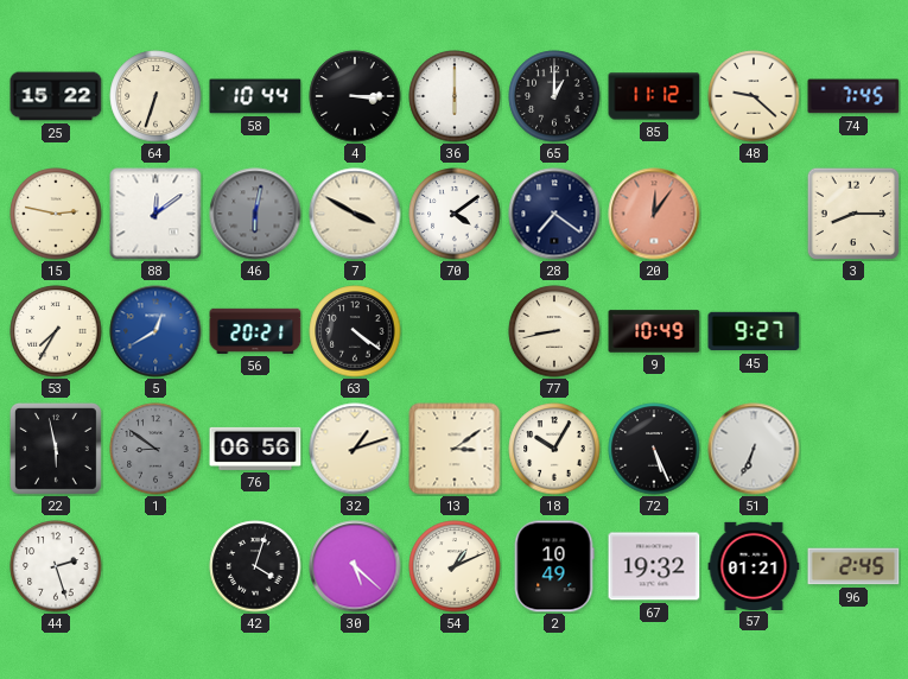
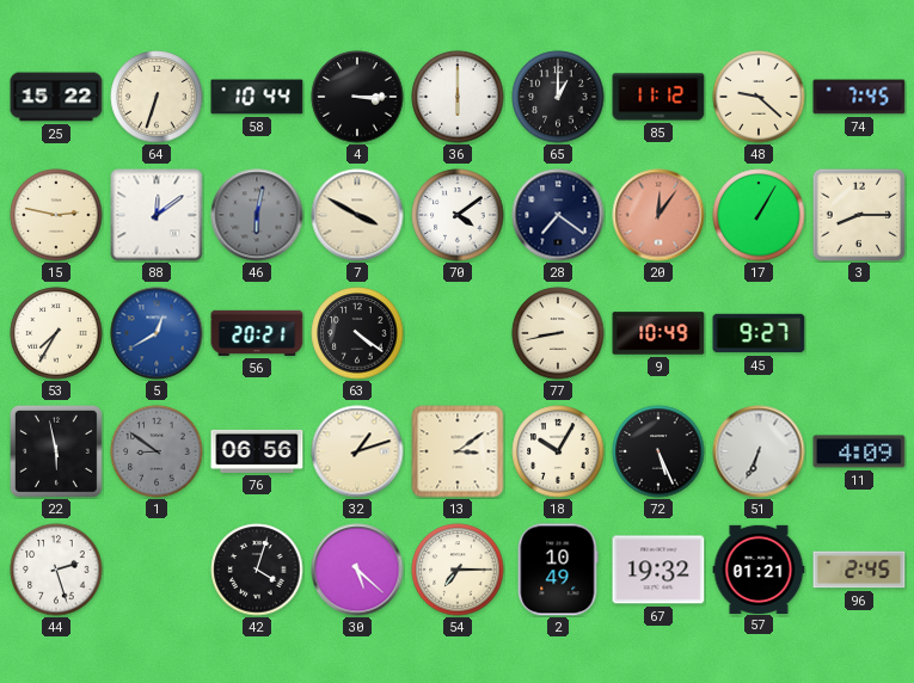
17: none -> 1:05 (759, 215)
11: none -> 4:09 (859, 451)
54: 1:11 -> 7:15 (458, 570)
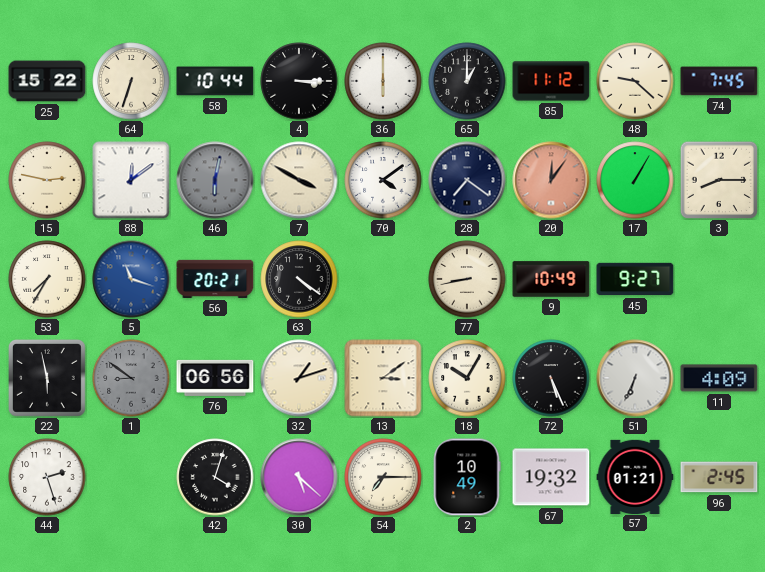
5: 12:40 -> 11:18 (131, 279)
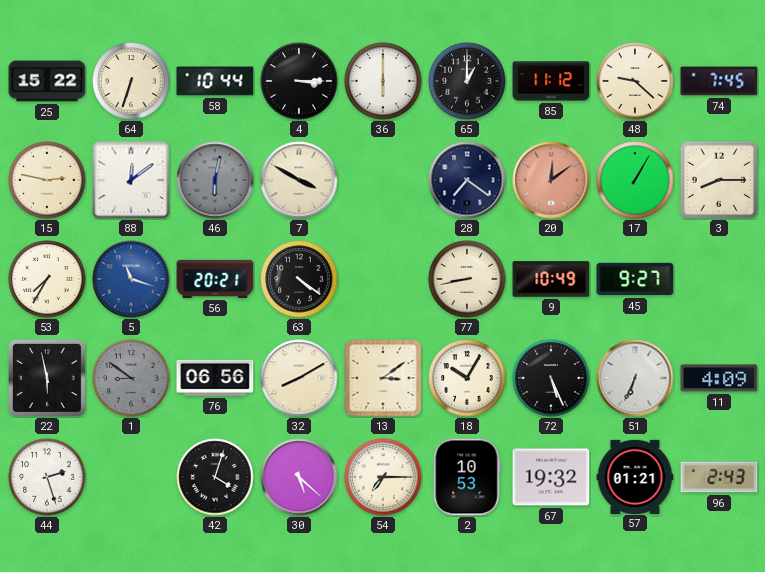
70: 4:09 -> none (383, 180)
20: 12:06 -> 12:09 (551, 180)
32: 1:12 -> 8:10 (299, 378)
2: 10:49 -> 10:53 (467, 477)
96: 2:45 -> 2:43 (719, 477)
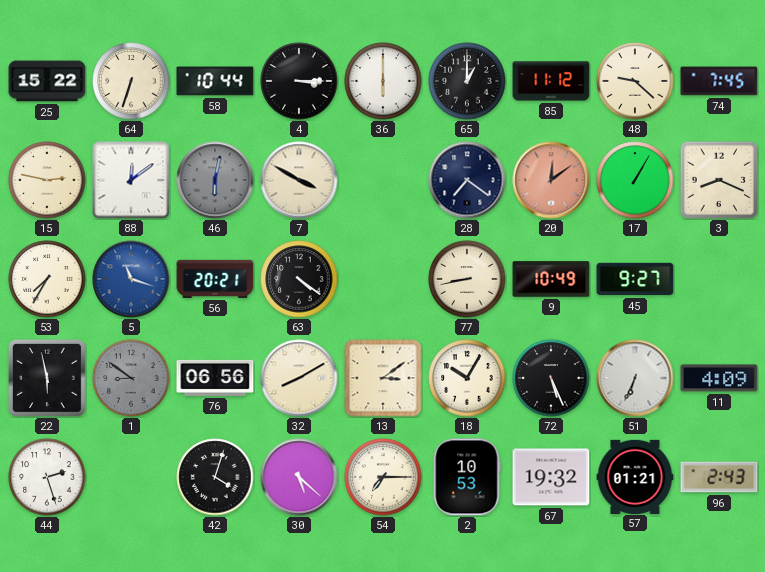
3: 8:15 -> 8:19 (719, 180)
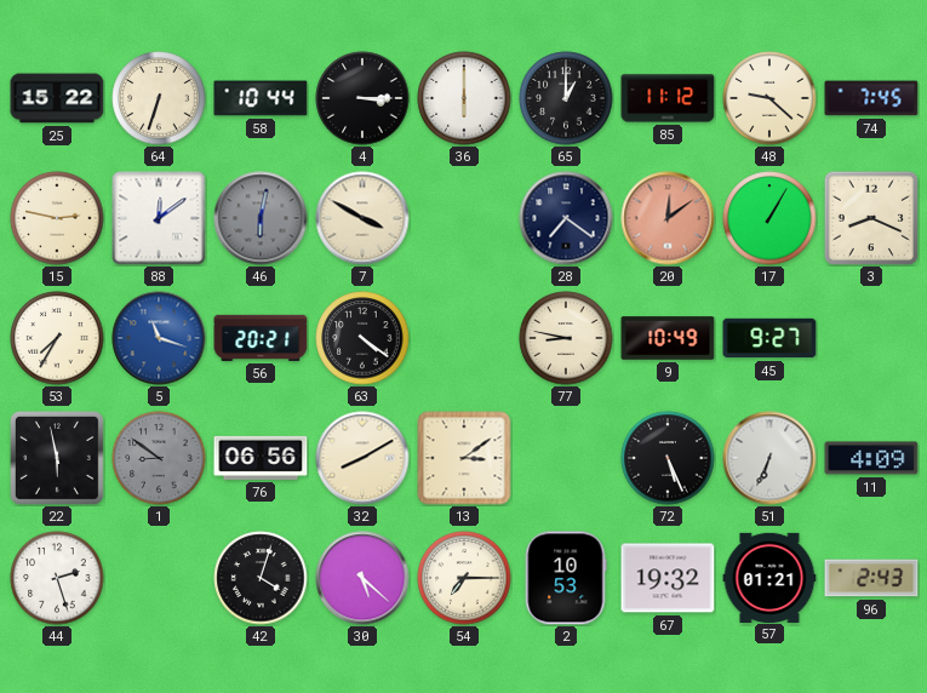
77: 8:43 -> 8:47 (566, 338)
18: 10:05 -> none (467, 378)
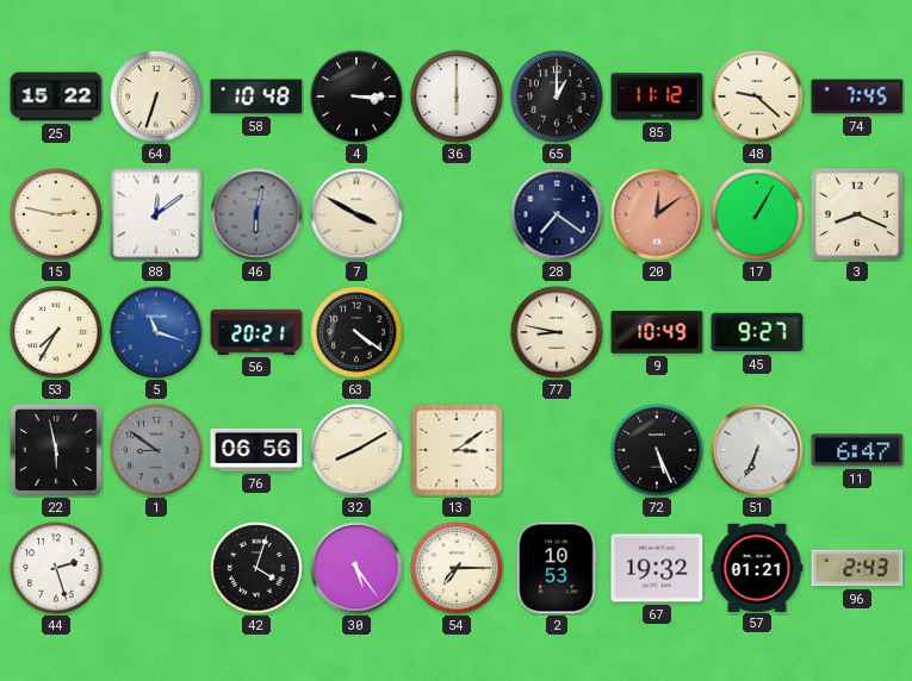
58: 10:44 -> 10:48 (256, 96)
11: 4:09 -> 6:47 (857, 450)
30: 5:22 -> 5:24 (356, 568)
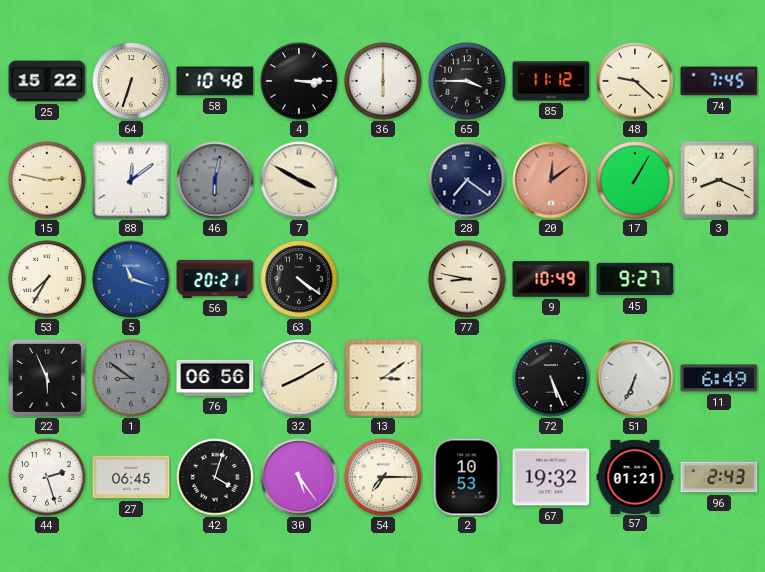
65: 1:00 -> 3:45 (467, 81)
22: 5:58 -> 5:56 (48, 378)
11: 6:47 -> 6:49 (719, 378)
27: none -> 06:45 (131, 477)
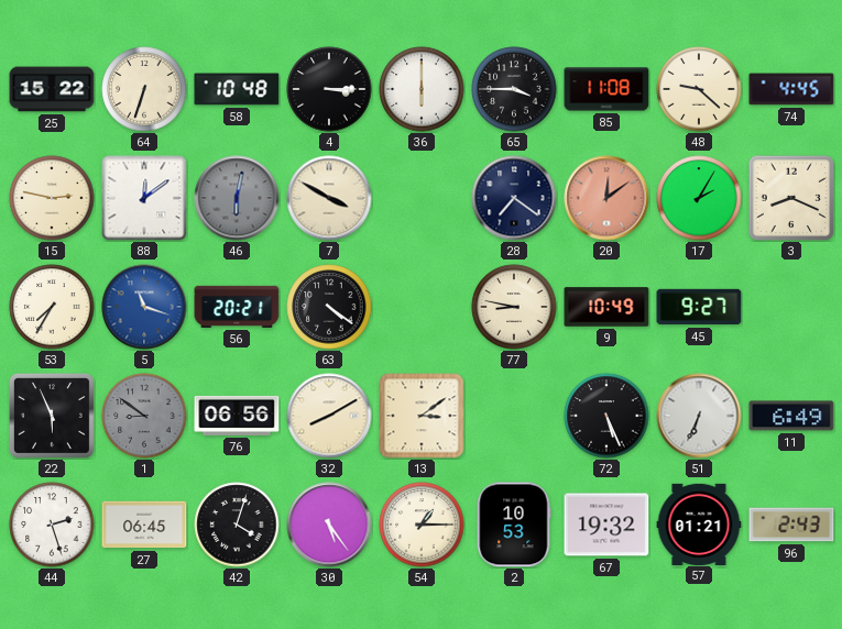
85: 11:12 -> 11:08 (606, 89)
74: 7:45 -> 4:45 (791, 89)
17: 1:05 -> 2:05 (699, 198)
54: 7:15 -> 1:15 (422, 525)
